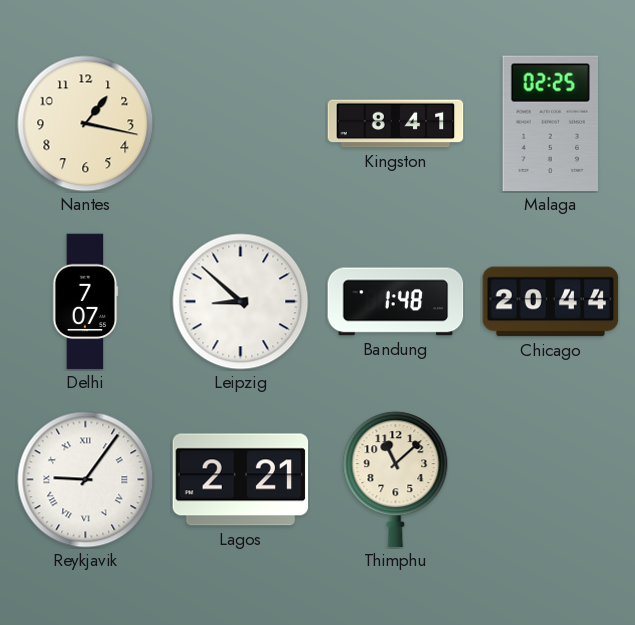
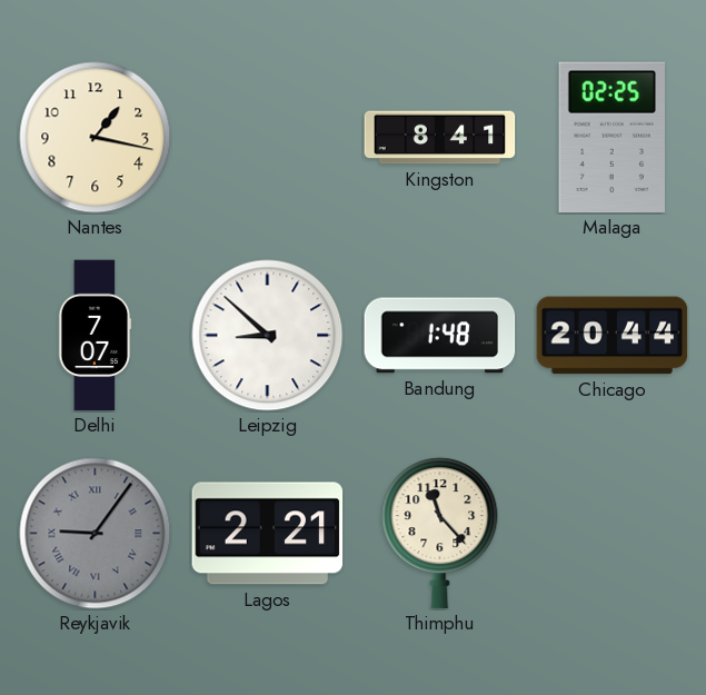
Reykjavik dial: white -> grey (96, 534)
Thimphu: 11:08 -> 11:23 (440, 534)
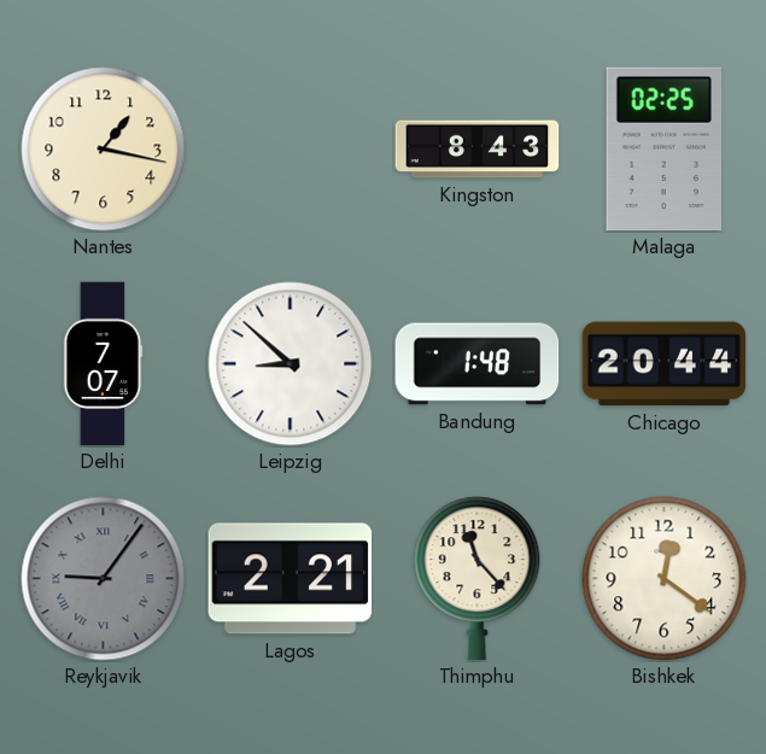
Kingston: 8:41 -> 8:43 (478, 150)
Bishkek: none -> 12:21 (665, 579)
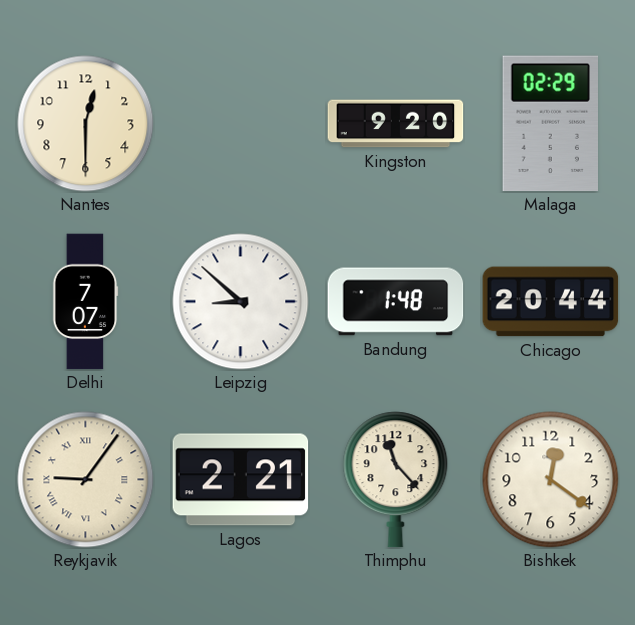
Nantes: 1:17 -> 12:30 (86, 124)
Kingston: 8:43 -> 9:20 (396, 124)
Malaga: 02:25 -> 02:29 (551, 124)
Reykjavik dial: grey -> cream (86, 480)
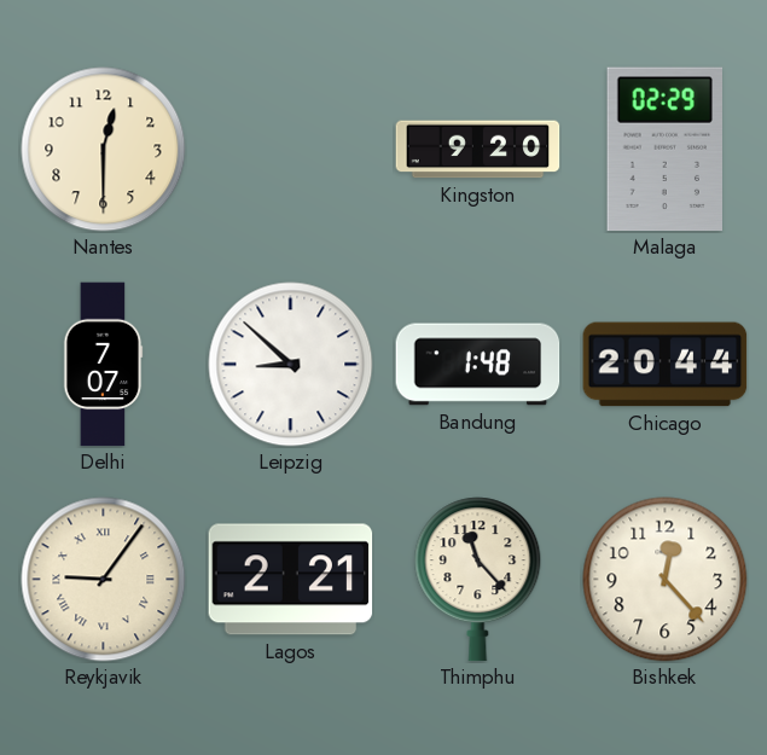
Bishkek: 12:21 -> 12:23 (666, 580)
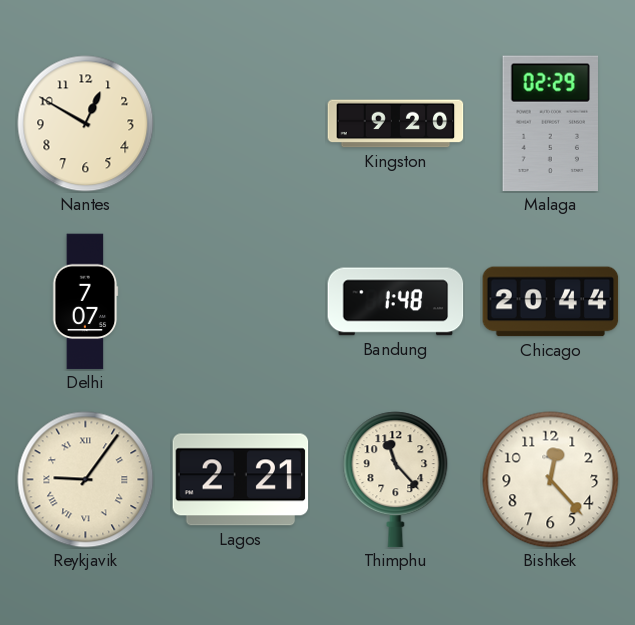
Nantes: 12:30 -> 12:50 (86, 124)
Leipzig: 8:52 -> none (291, 365)
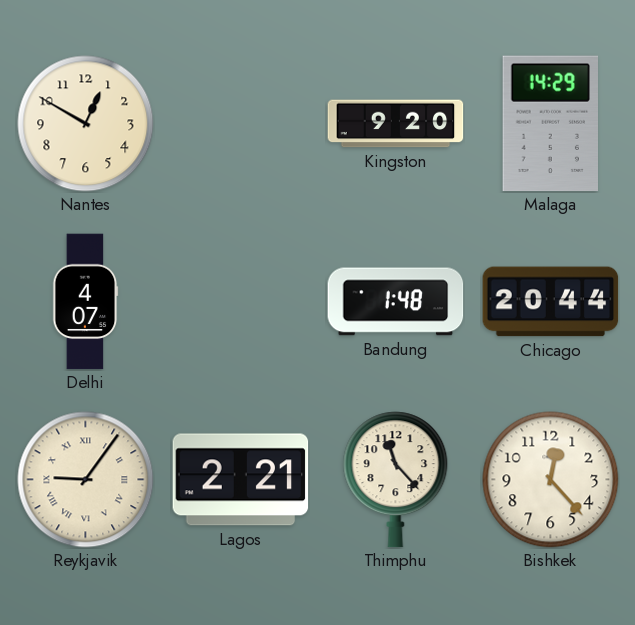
Malaga: 02:29 -> 14:29 (551, 124)
Delhi: 7:07 -> 4:07 (85, 302)
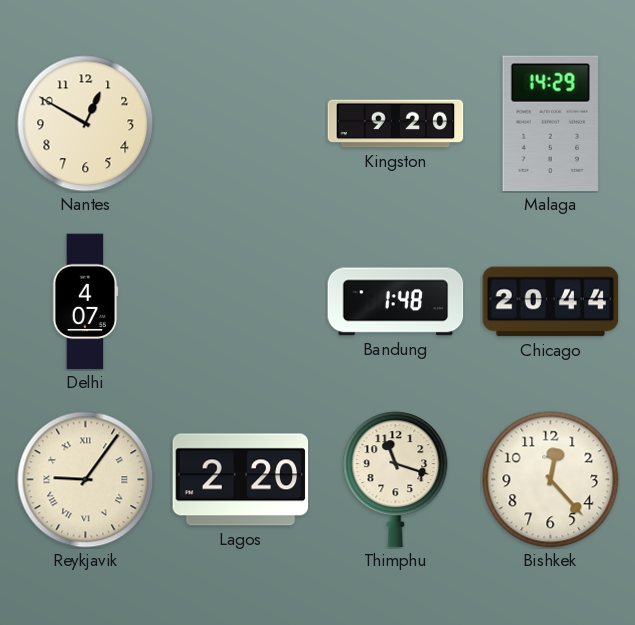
Lagos: 2:21 -> 2:20 (241, 480)
Thimphu: 11:23 -> 11:18 (396, 480)
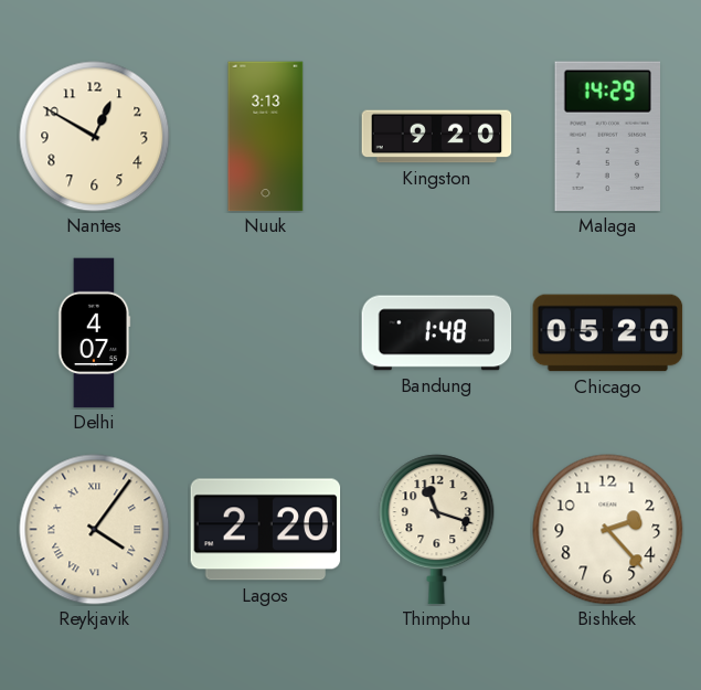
Nuuk: none -> 3:13 (266, 137)
Chicago: 20:44 -> 05:20 (608, 333)
Reykjavik: 9:06 -> 4:06 (95, 530)
Bishkek: 12:23 -> 2:23 (608, 530)
